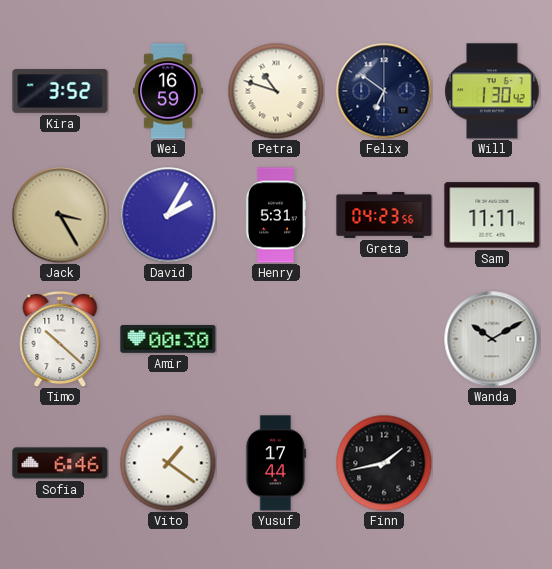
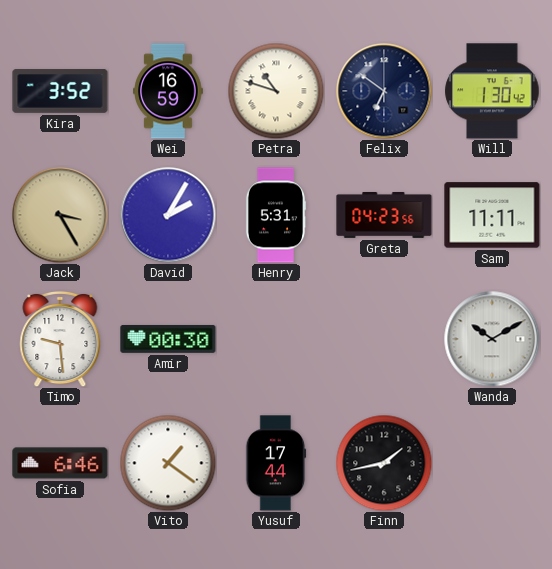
Timo: 10:22 -> 9:29 (60, 339)
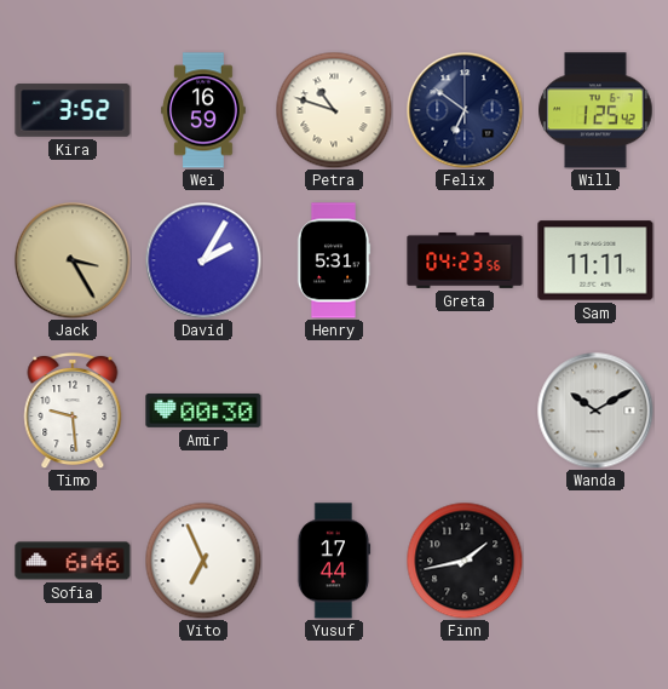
Will: 1:30 -> 1:25 (595, 110)
Vito: 1:21 -> 6:56 (203, 561)
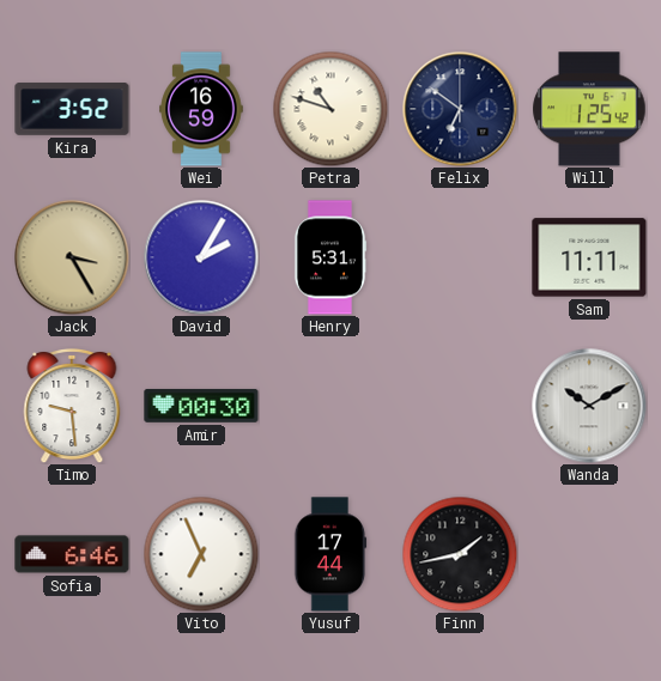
Greta: 04:23 -> none (465, 260)
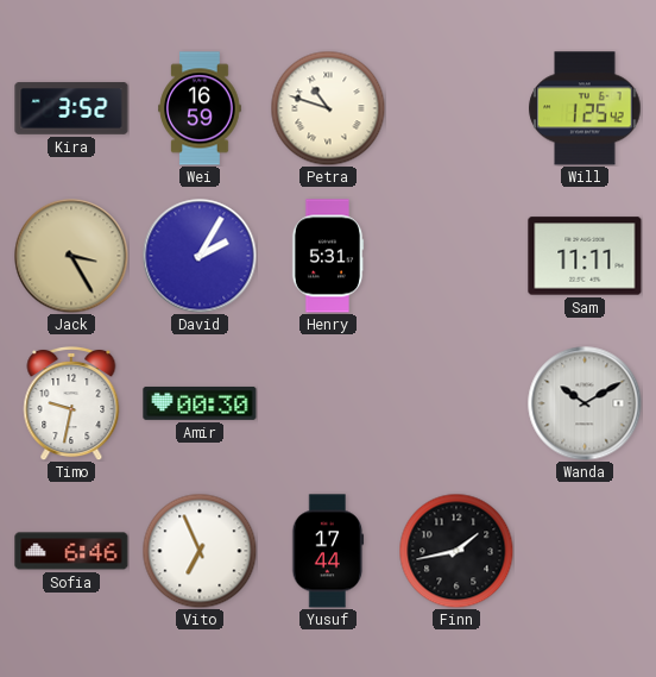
Felix: 6:51 -> none (460, 109)
Timo: 9:29 -> 9:32 (71, 403)
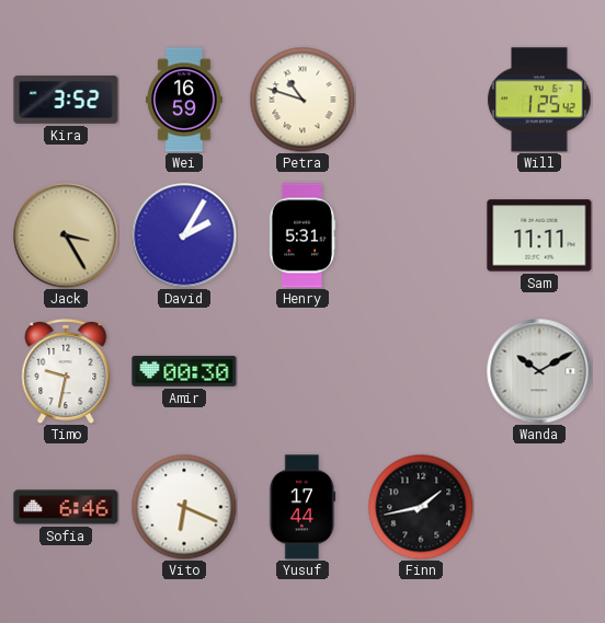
Vito: 6:56 -> 6:19 (184, 507)
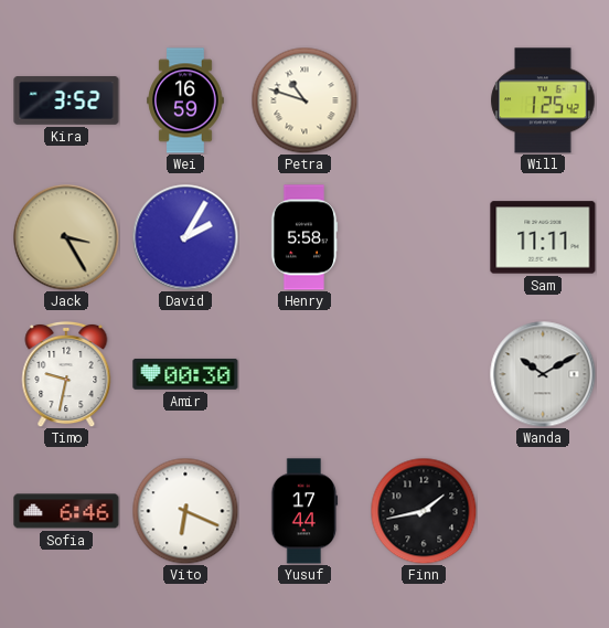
Henry: 5:31 -> 5:58 (304, 237)
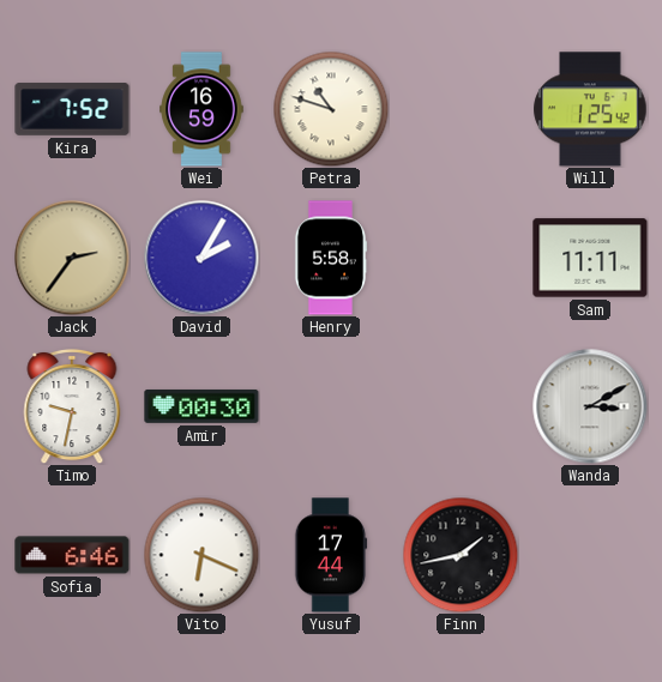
Kira: 3:52 -> 7:52 (72, 109)
Jack: 3:25 -> 2:36 (72, 258)
Wanda: 10:10 -> 3:10 (590, 406)
